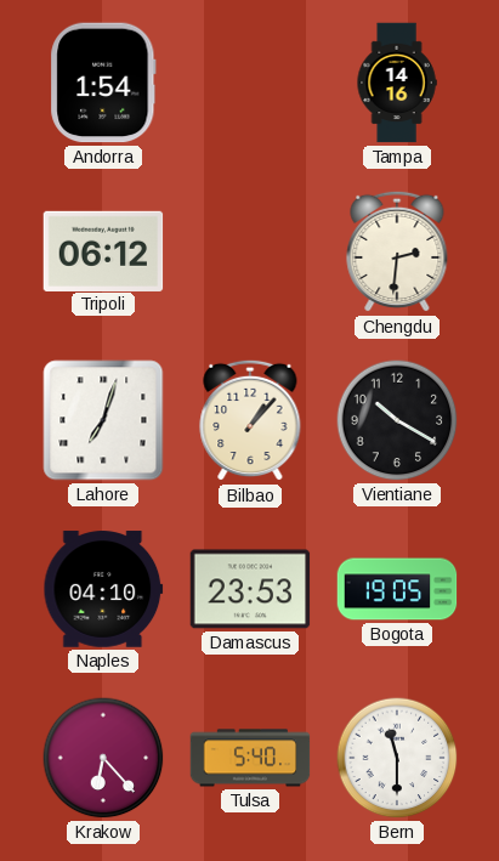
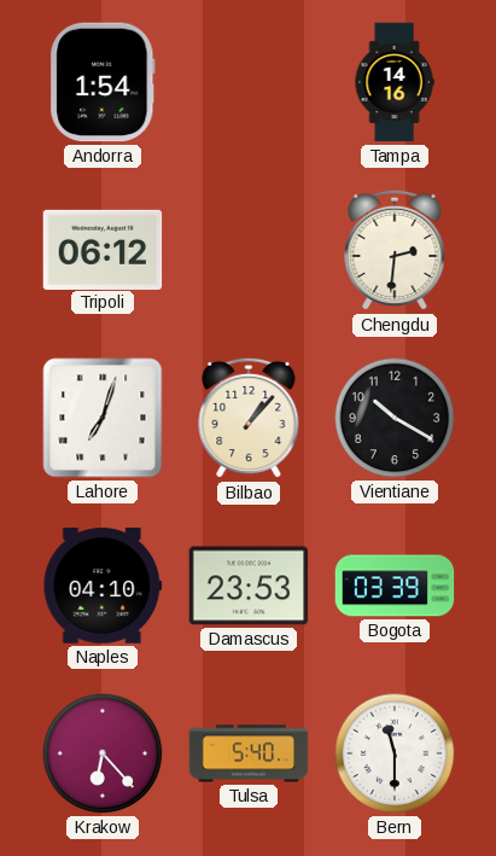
Bogota: 19:05 -> 03:39 (395, 586)
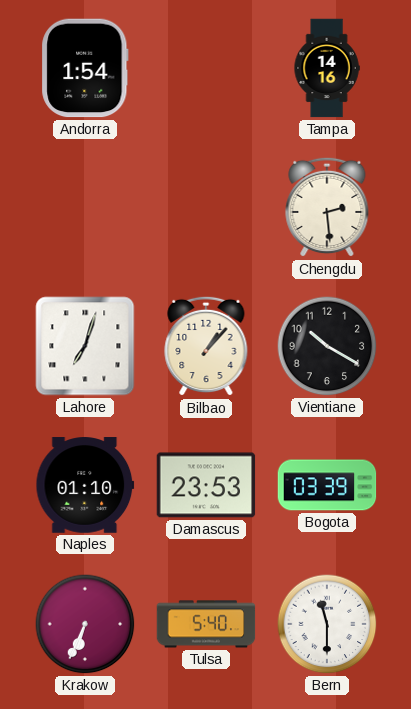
Tripoli: 06:12 -> none (103, 249)
Chengdu: 2:31 -> 2:29 (327, 207)
Naples: 04:10 -> 01:10 (85, 485)
Krakow: 6:23 -> 6:34 (85, 624)
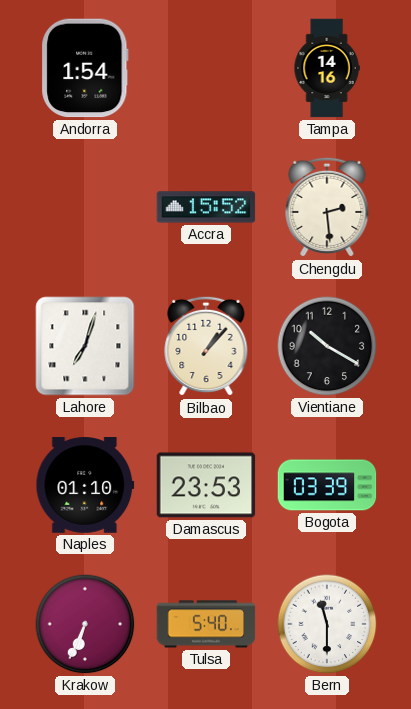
Accra: none -> 15:52 (206, 207)
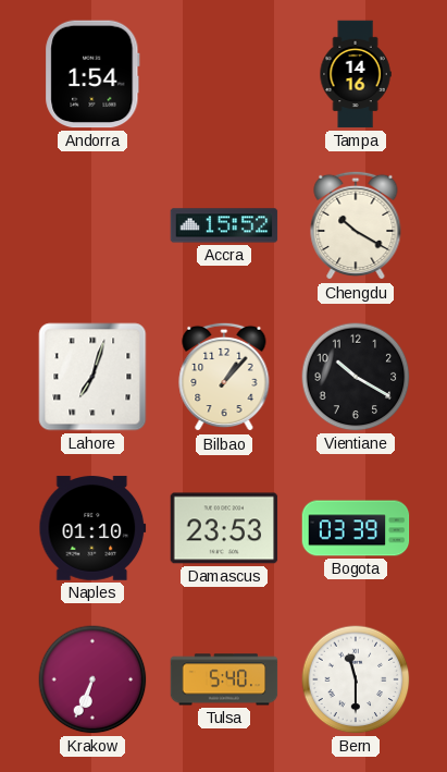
Chengdu: 2:29 -> 10:20 (356, 225)
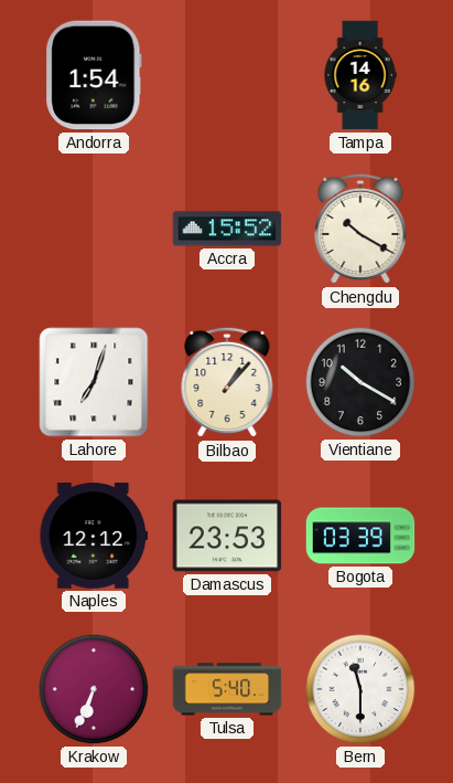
Naples: 01:10 -> 12:12 (94, 536)
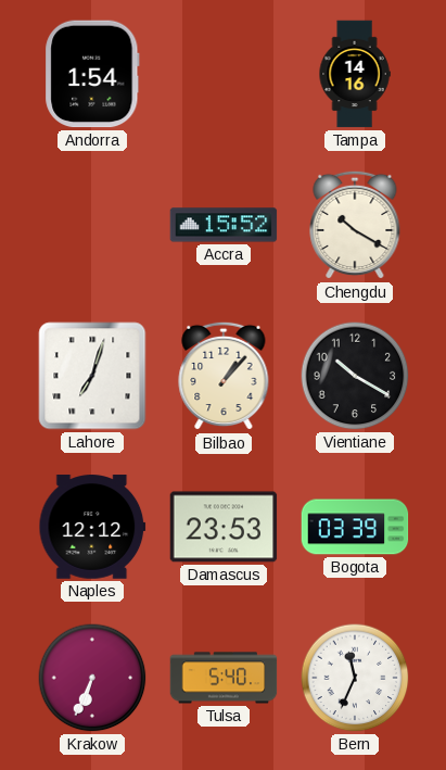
Bern: 11:30 -> 11:34 (355, 678)
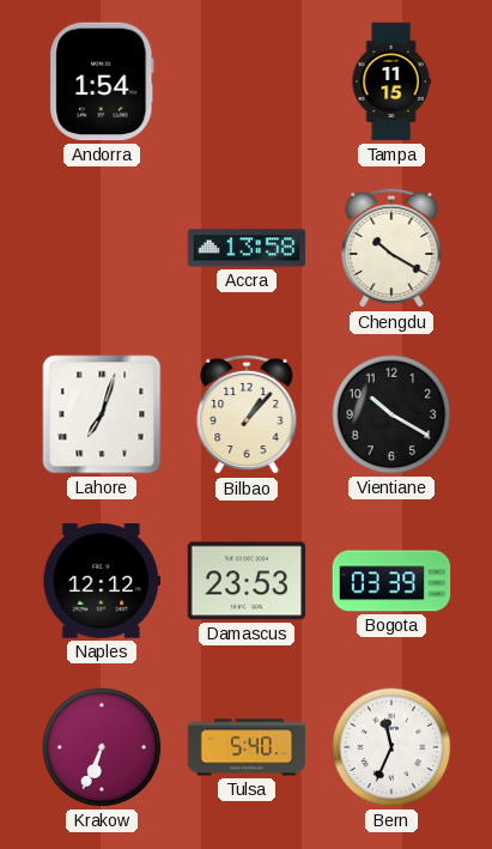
Tampa: 14:16 -> 11:15 (391, 81)
Accra: 15:52 -> 13:58 (247, 248)
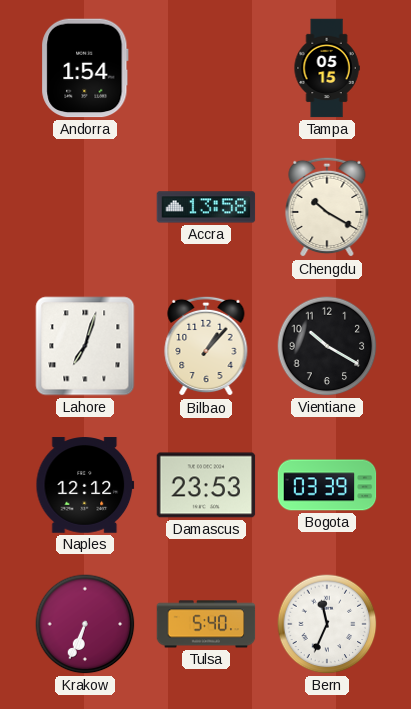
Tampa: 11:15 -> 05:15 (327, 68)
